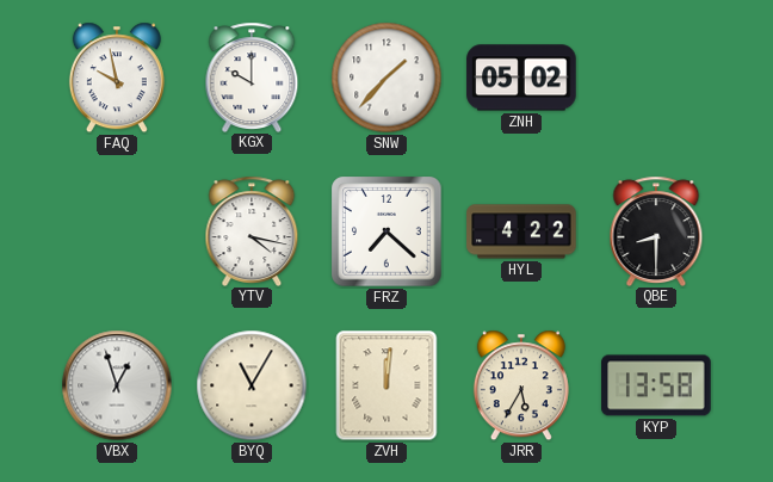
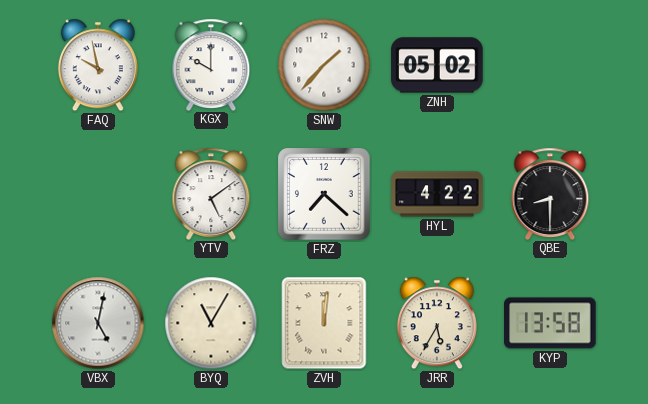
YTV: 4:17 -> 5:09 (211, 193)
VBX: 12:57 -> 5:02 (98, 323)
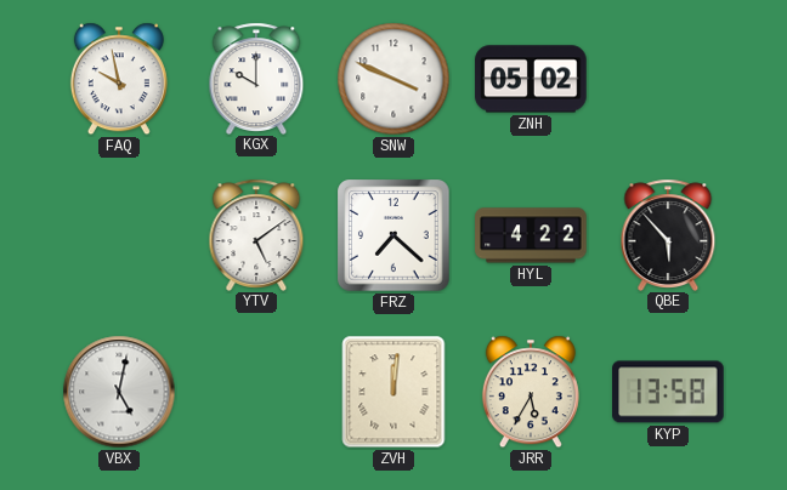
SNW: 1:37 -> 3:49 (393, 79)
QBE: 8:30 -> 5:53 (668, 234)
BYQ: 11:05 -> none (211, 323)
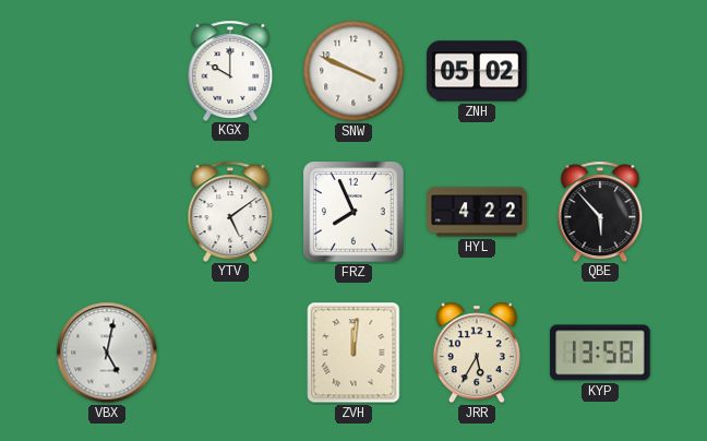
FAQ: 9:58 -> none (119, 79)
FRZ: 7:22 -> 7:56 (353, 212)
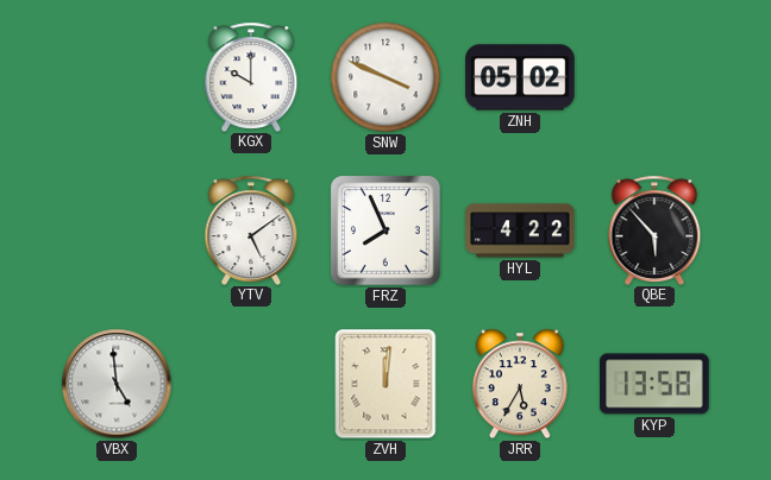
VBX: 5:02 -> 4:59 (117, 384)
